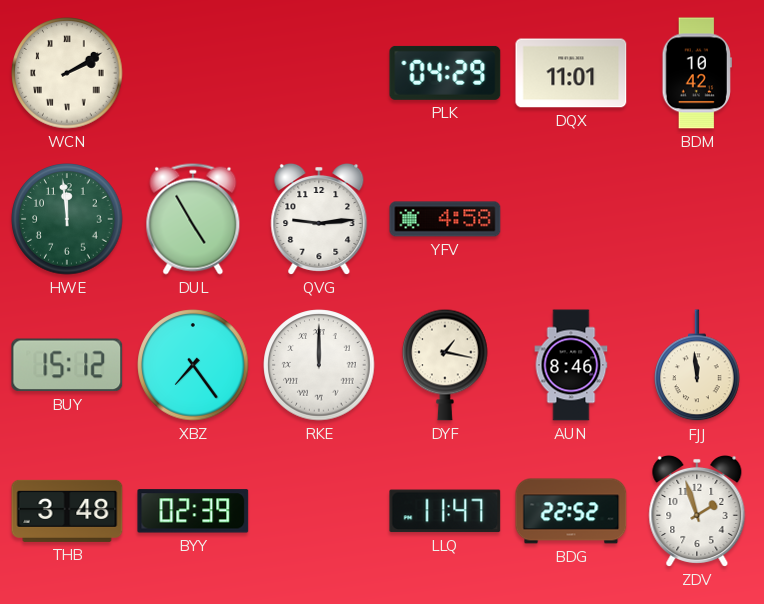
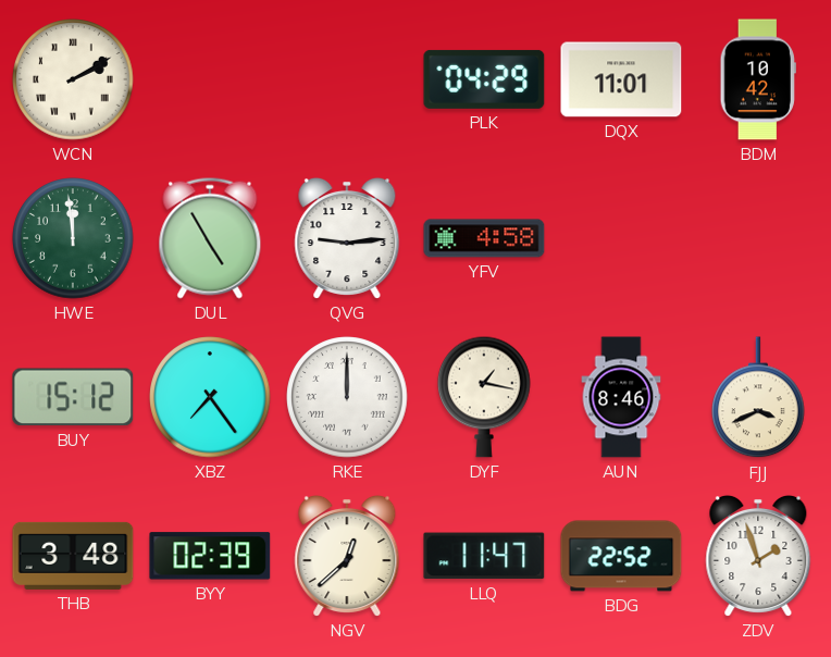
FJJ: 11:59 -> 3:41 (759, 398)
NGV: none -> 12:38 (347, 556)
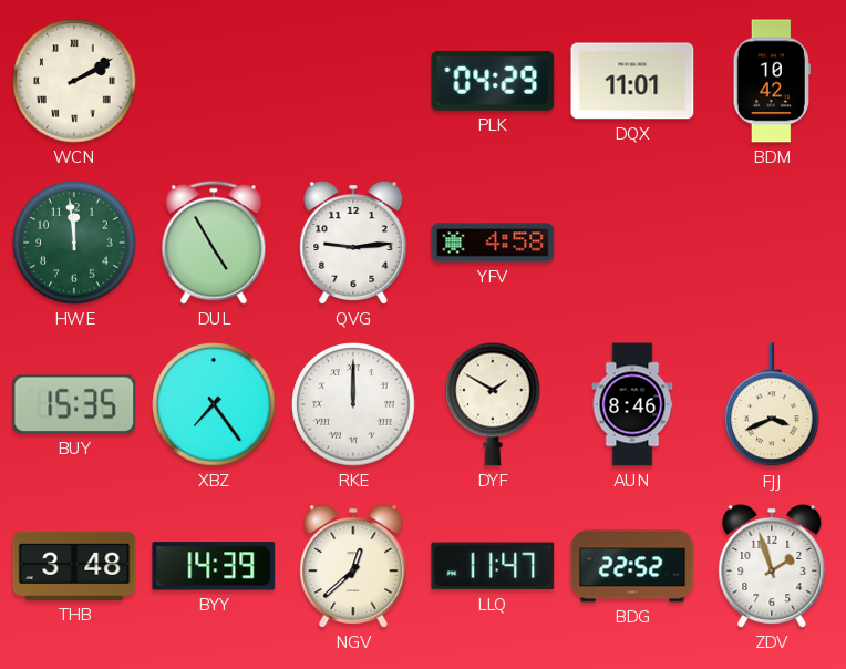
BUY: 15:12 -> 15:35 (74, 404)
DYF: 1:17 -> 1:50 (494, 404)
BYY: 02:39 -> 14:39 (214, 566)
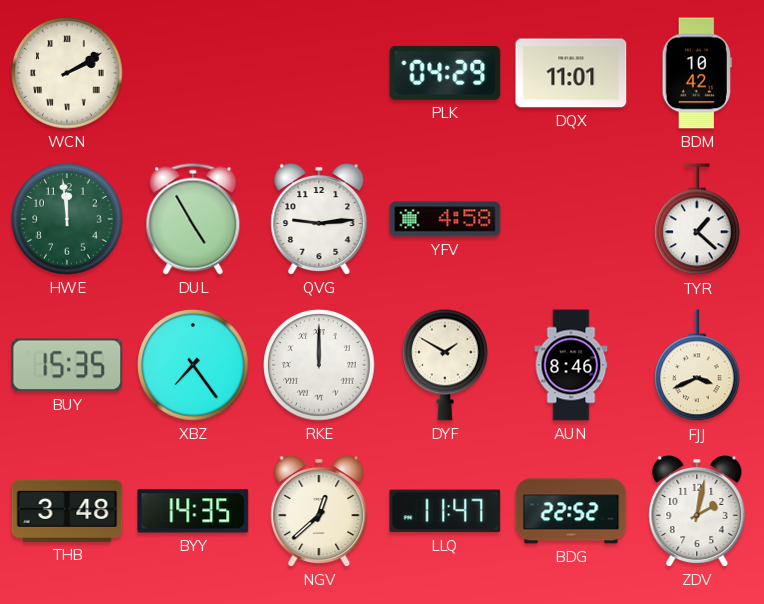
TYR: none -> 1:22 (698, 220)
BYY: 14:39 -> 14:35 (193, 511)
ZDV: 1:57 -> 2:02 (697, 511)
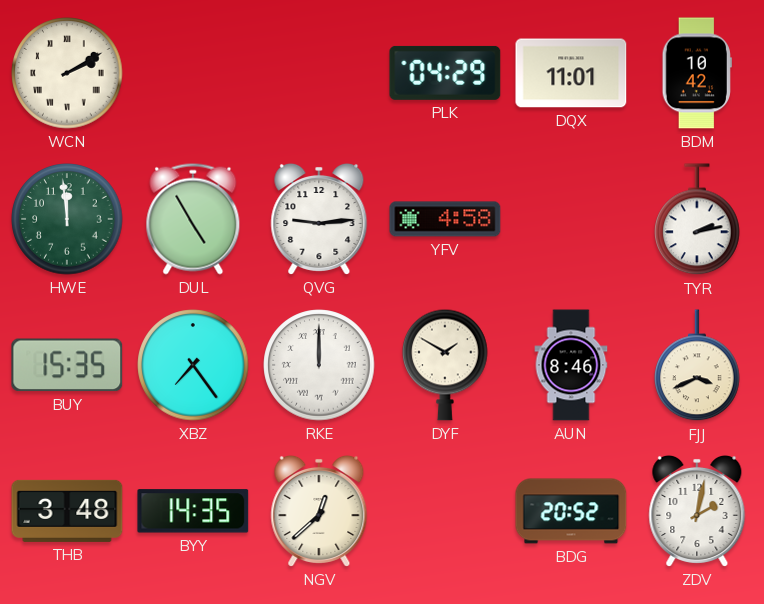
TYR: 1:22 -> 2:13 (698, 220)
LLQ: 11:47 -> none (445, 511)
BDG: 22:52 -> 20:52 (571, 511)
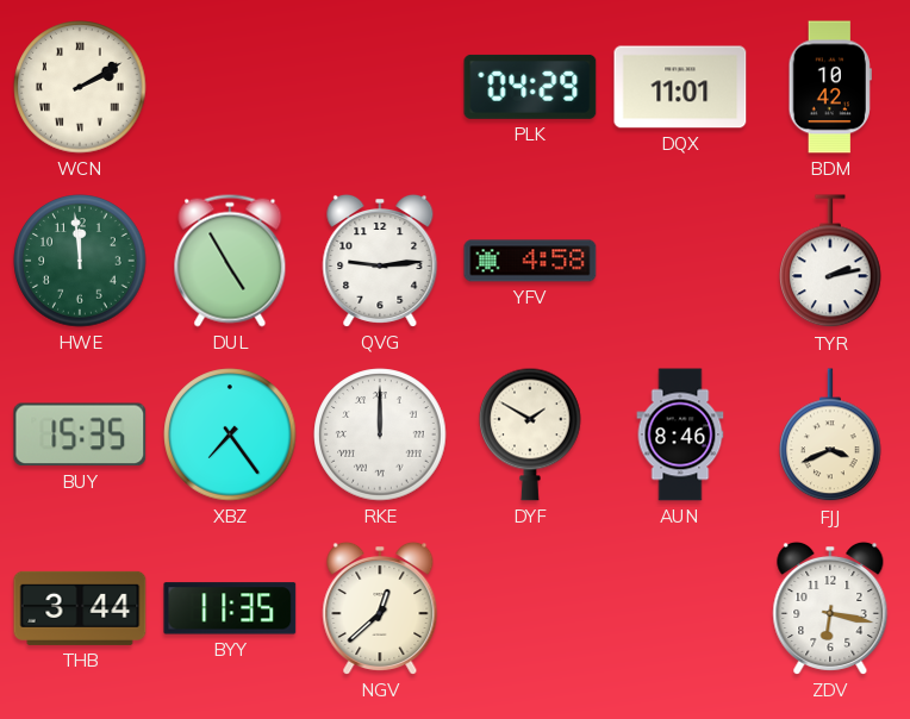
THB: 3:48 -> 3:44 (80, 608)
BYY: 14:35 -> 11:35 (230, 608)
BDG: 20:52 -> none (571, 511)
ZDV: 2:02 -> 6:17 (830, 608)
